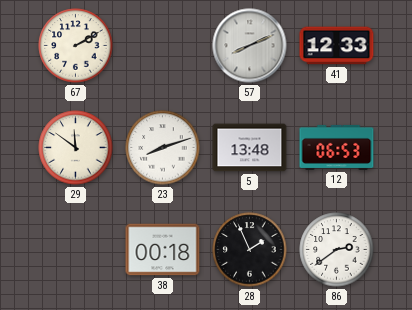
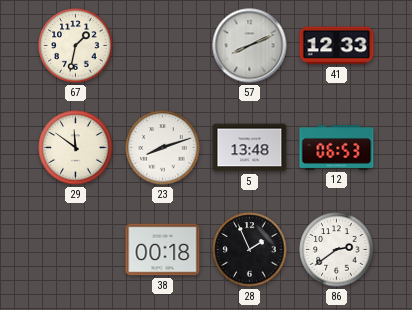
67: 2:10 -> 1:32 (76, 46)
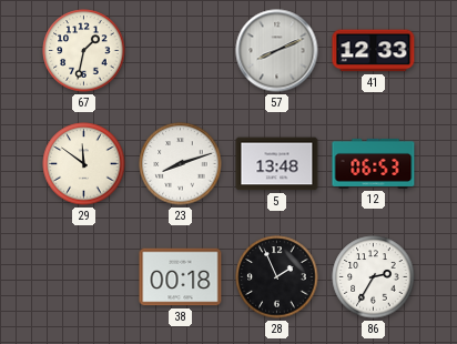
86: 2:39 -> 2:35 (374, 277)
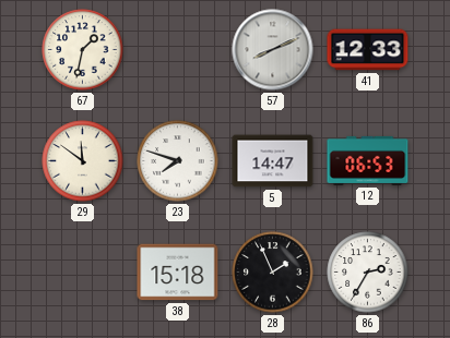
23: 8:12 -> 7:48 (178, 161)
5: 13:48 -> 14:47 (273, 161)
38: 00:18 -> 15:18 (178, 273)
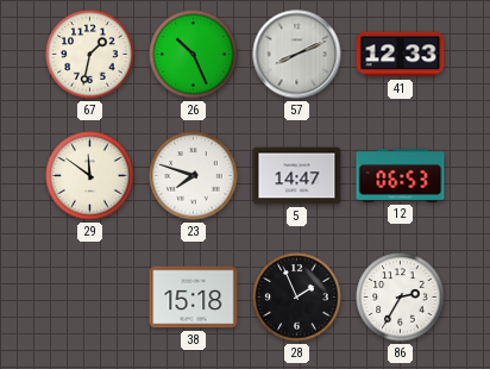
26: none -> 10:26 (194, 55)
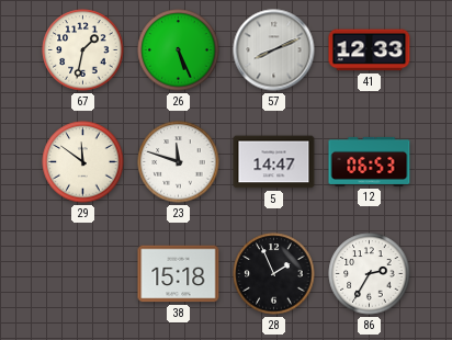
26: 10:26 -> 5:26 (179, 50)
23: 7:48 -> 11:48 (179, 162)
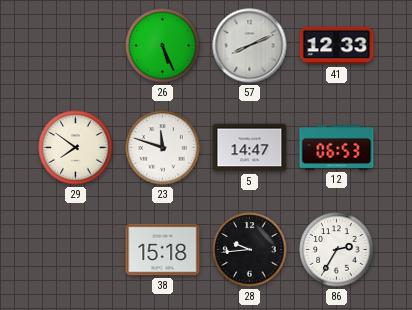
67: 1:32 -> none (83, 50)
29: 11:51 -> 7:51 (76, 148)
28: 1:56 -> 9:44 (250, 250)
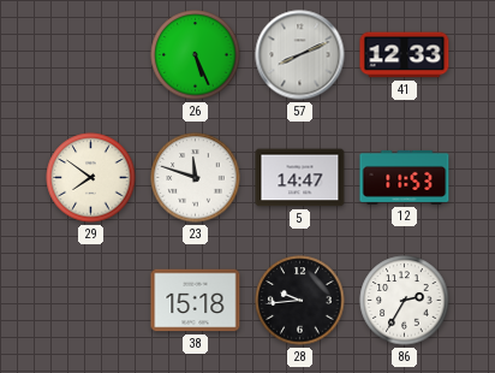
12: 06:53 -> 11:53 (405, 177)
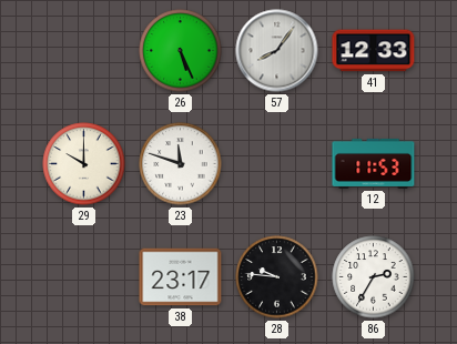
57: 8:11 -> 8:06 (277, 51)
29: 7:51 -> 10:00 (84, 164)
5: 14:47 -> none (300, 178)
38: 15:18 -> 23:17 (181, 277)
28: 9:44 -> 9:46 (277, 277)
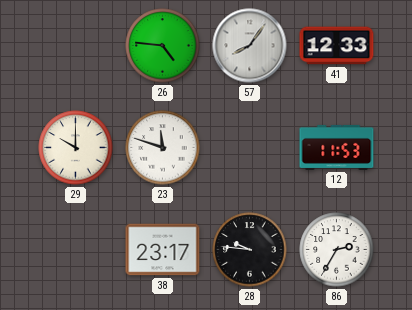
26: 5:26 -> 4:46 (163, 46)
